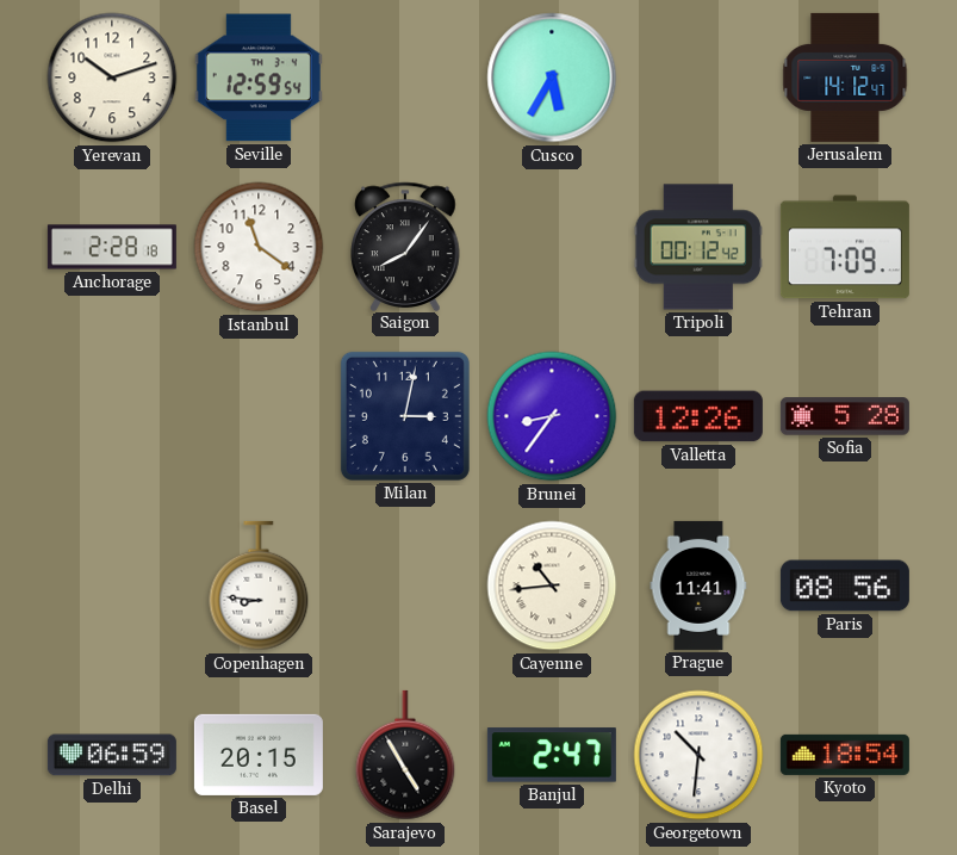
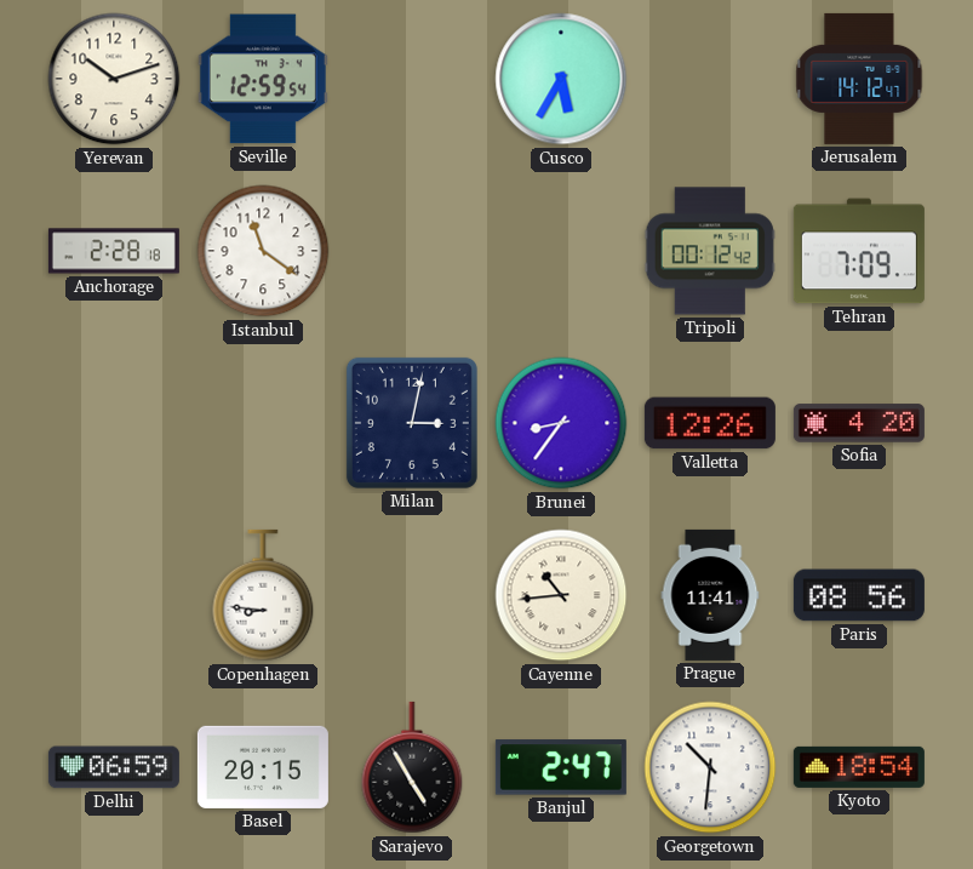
Saigon: 8:06 -> none (405, 246)
Sofia: 5:28 -> 4:20 (859, 423)
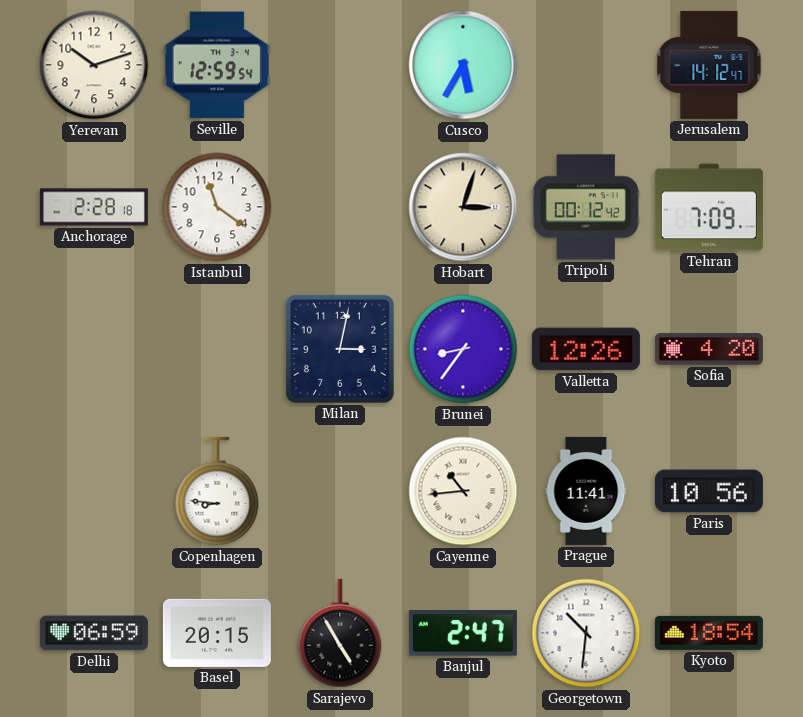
Hobart: none -> 3:03 (463, 207)
Paris: 08:56 -> 10:56 (709, 491)
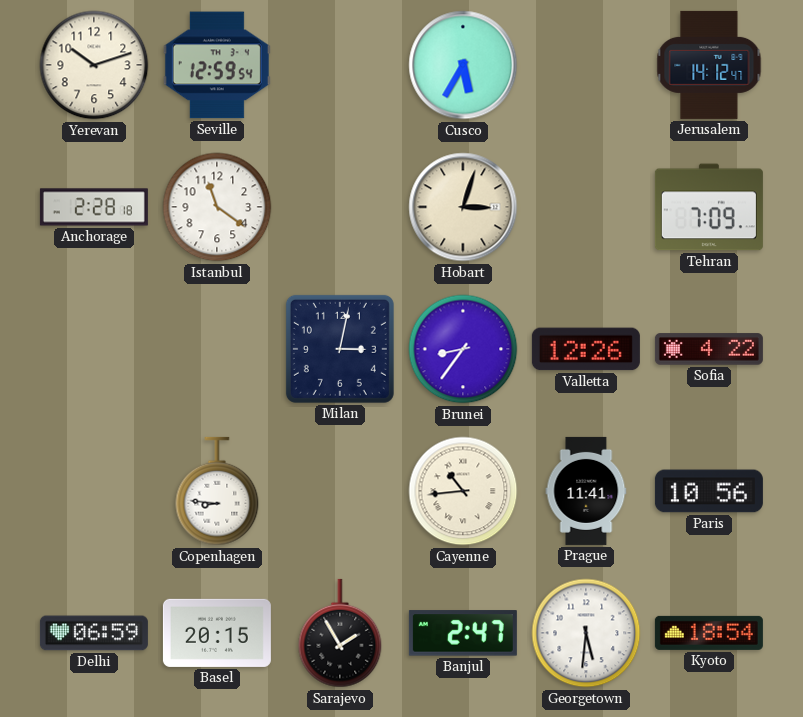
Tripoli: 00:12 -> none (586, 207)
Sofia: 4:20 -> 4:22 (709, 349)
Sarajevo: 4:55 -> 1:55 (340, 633)
Georgetown: 10:31 -> 5:31 (586, 633)
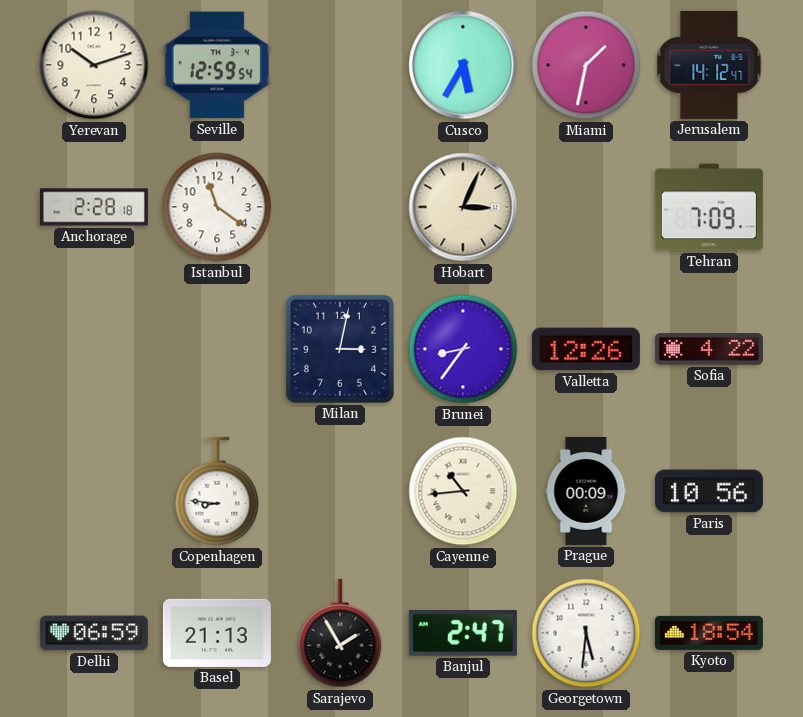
Miami: none -> 1:32 (586, 65)
Hobart: 3:03 -> 3:04 (463, 207)
Prague: 11:41 -> 00:09 (586, 491)
Basel: 20:15 -> 21:13 (217, 633)
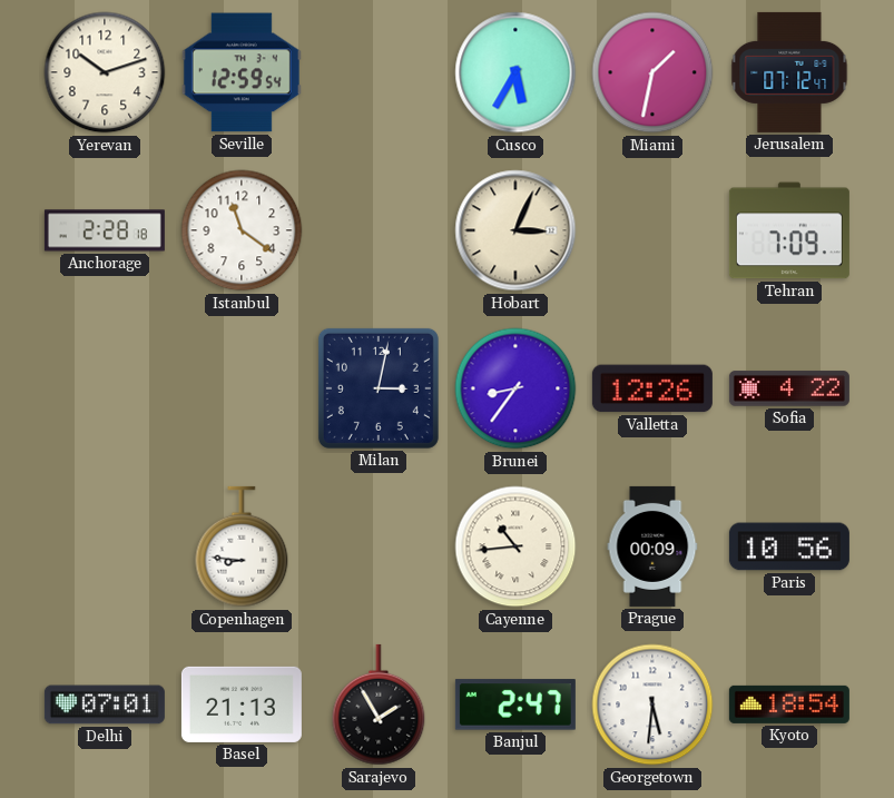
Jerusalem: 14:12 -> 07:12 (789, 72)
Delhi: 06:59 -> 07:01 (105, 705)
